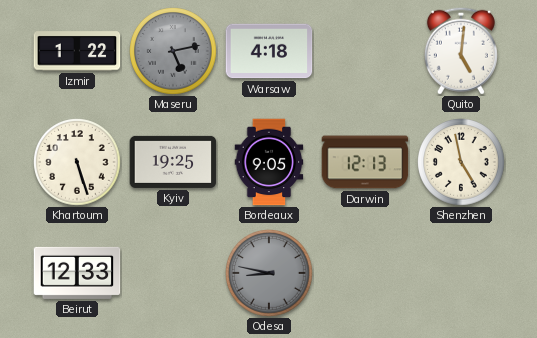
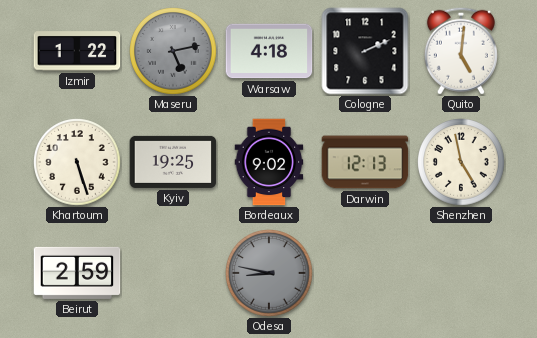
Cologne: none -> 2:11 (365, 51)
Bordeaux: 9:05 -> 9:02 (269, 162)
Beirut: 12:33 -> 2:59 (77, 273)
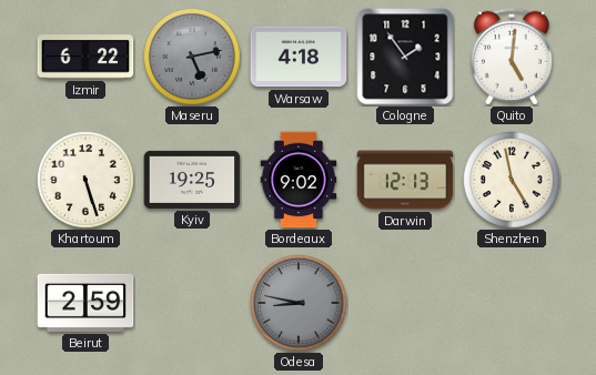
Izmir: 1:22 -> 6:22 (85, 57)
Cologne: 2:11 -> 1:54 (405, 57)
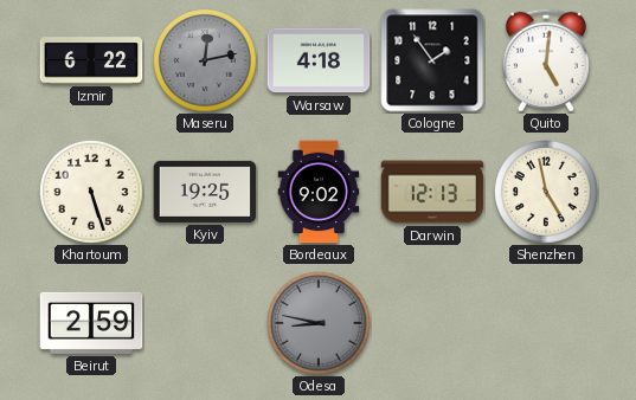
Maseru: 5:13 -> 12:13 (206, 62)
